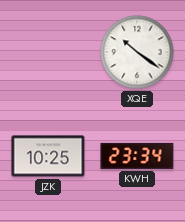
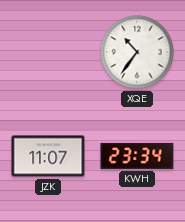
XQE: 10:21 -> 10:36 (137, 52)
JZK: 10:25 -> 11:07 (48, 156)
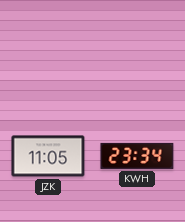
XQE: 10:36 -> none (137, 52)
JZK: 11:07 -> 11:05 (48, 156)
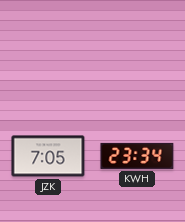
JZK: 11:05 -> 7:05 (48, 156)
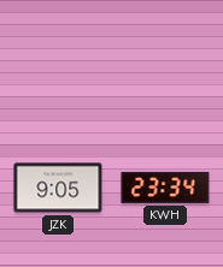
JZK: 7:05 -> 9:05 (58, 188)
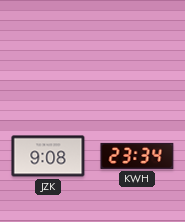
JZK: 9:05 -> 9:08 (48, 156)
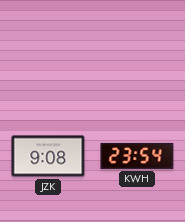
KWH: 23:34 -> 23:54 (137, 156)
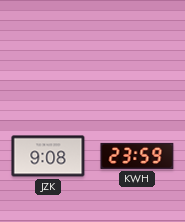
KWH: 23:54 -> 23:59 (137, 156)
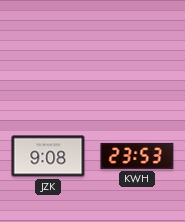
KWH: 23:59 -> 23:53 (137, 156)
